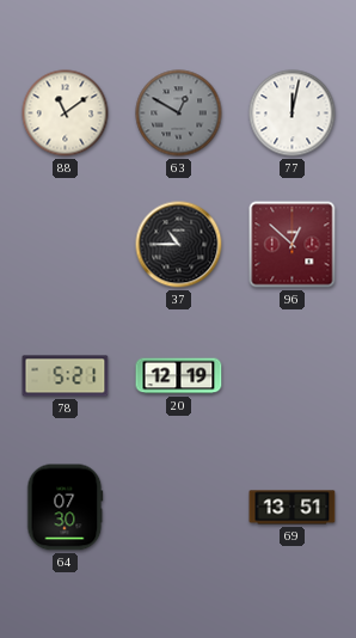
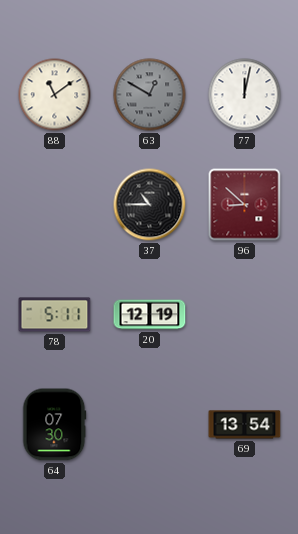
96: 12:52 -> 8:52 (245, 205)
78: 5:21 -> 5:11 (55, 315)
69: 13:51 -> 13:54 (245, 425)
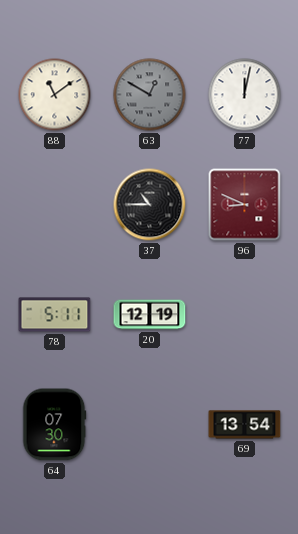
96: 8:52 -> 8:49 (245, 205)
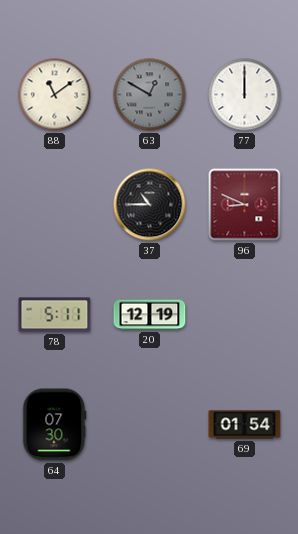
77: 12:02 -> 12:00 (245, 95)
69: 13:54 -> 01:54 (245, 425)
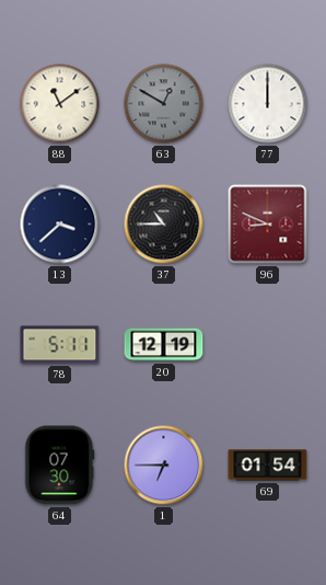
13: none -> 3:38 (60, 225)
1: none -> 6:45 (164, 466)
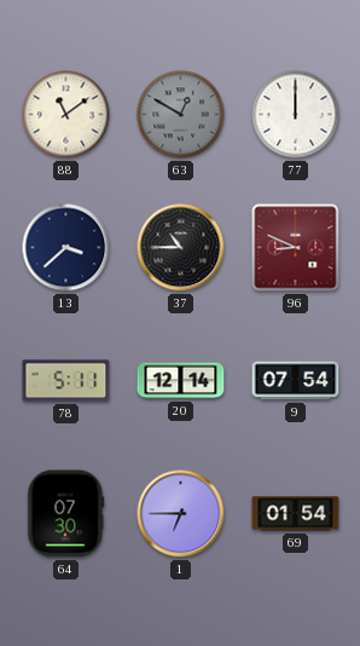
20: 12:19 -> 12:14 (181, 381)
9: none -> 07:54 (296, 381)
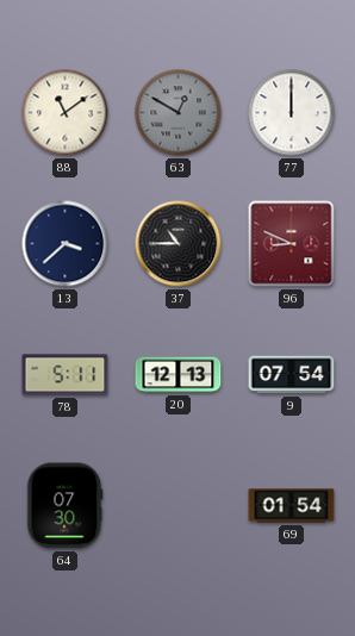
20: 12:14 -> 12:13 (179, 375)
1: 6:45 -> none (181, 514)
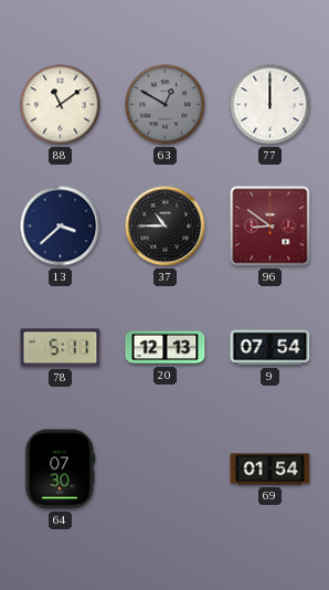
96: 8:49 -> 8:51 (270, 226)
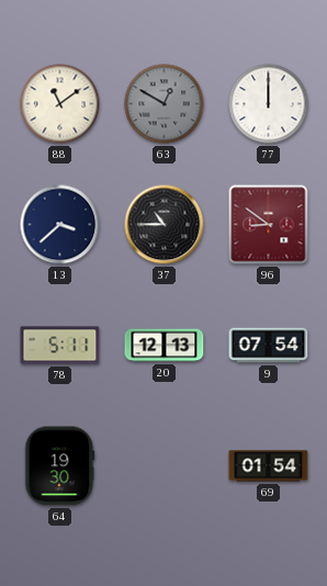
64: 07:30 -> 19:30 (60, 466)
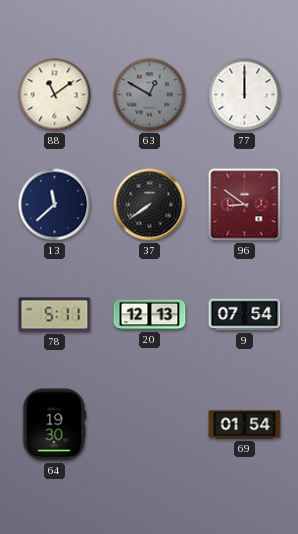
13: 3:38 -> 11:38 (55, 205)
37: 10:45 -> 7:39 (150, 205)
